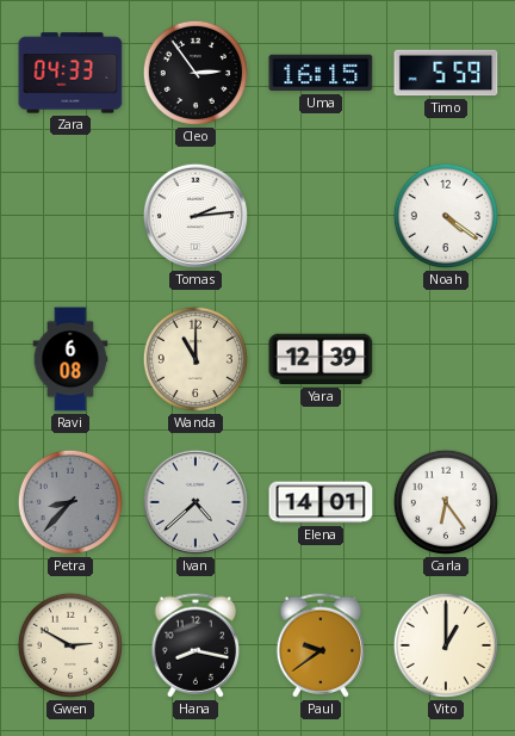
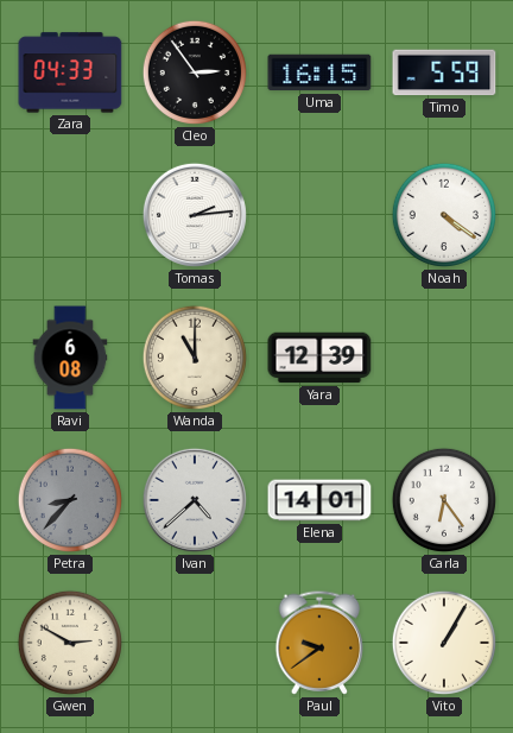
Hana: 8:17 -> none (196, 645)
Vito: 1:00 -> 1:05 (444, 643)
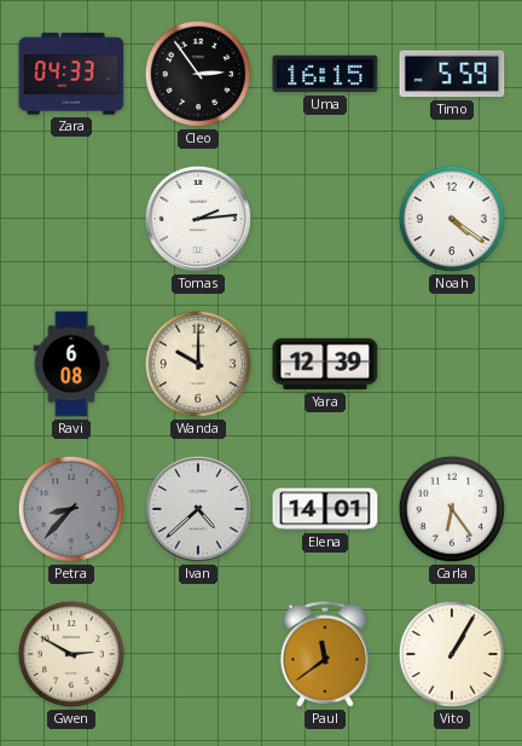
Wanda: 11:00 -> 10:00 (198, 364)
Paul: 9:39 -> 11:39 (325, 654)
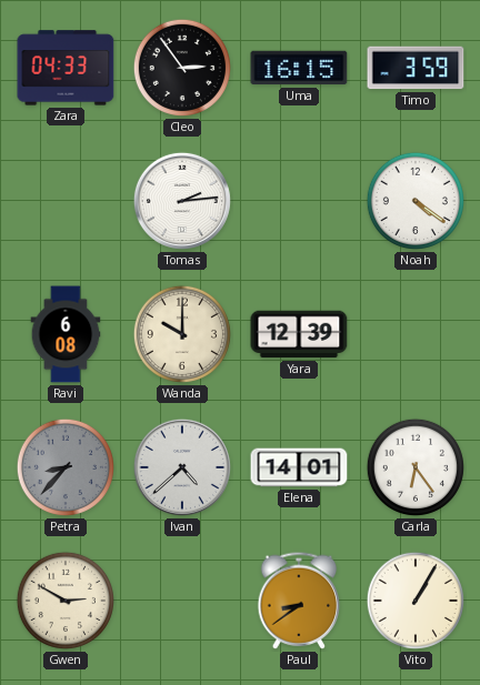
Timo: 5:59 -> 3:59 (416, 68)
Paul: 11:39 -> 8:39 (299, 601)
